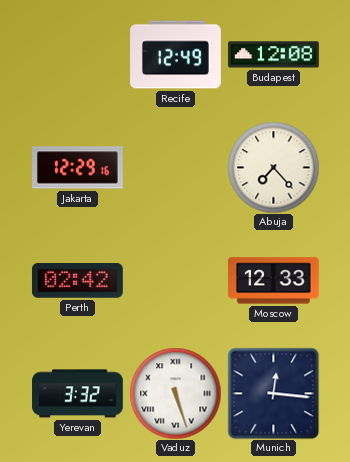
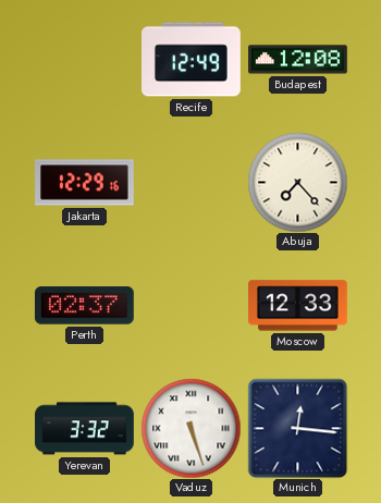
Perth: 02:42 -> 02:37 (85, 306)
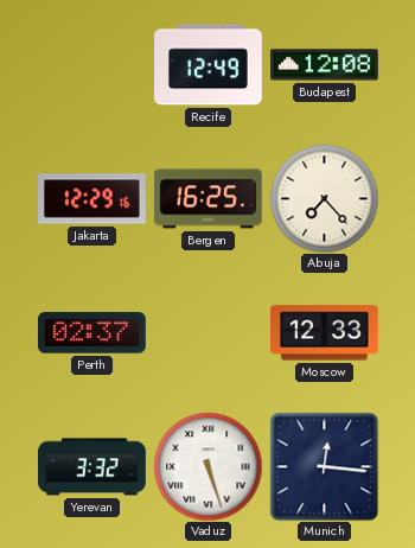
Bergen: none -> 16:25 (209, 199)
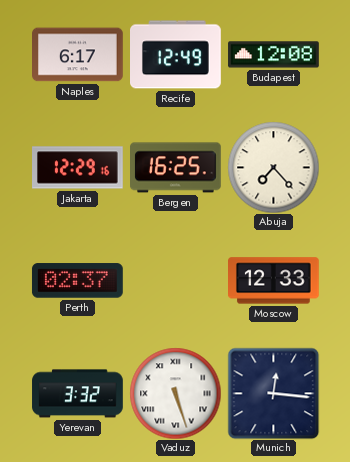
Naples: none -> 6:17 (78, 55)
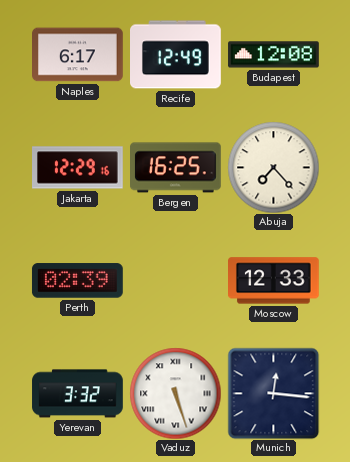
Perth: 02:37 -> 02:39 (78, 281)
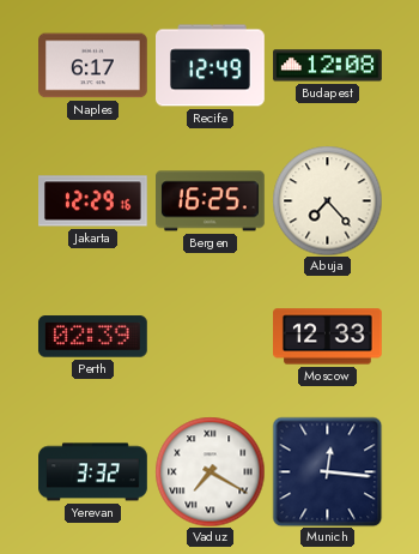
Vaduz: 5:27 -> 7:20 (209, 471)
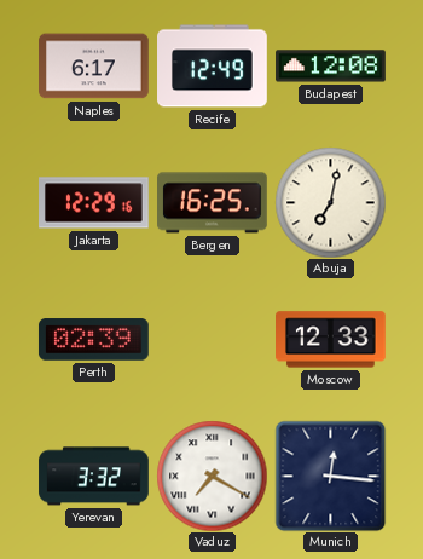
Abuja: 7:23 -> 7:02 (330, 202)
